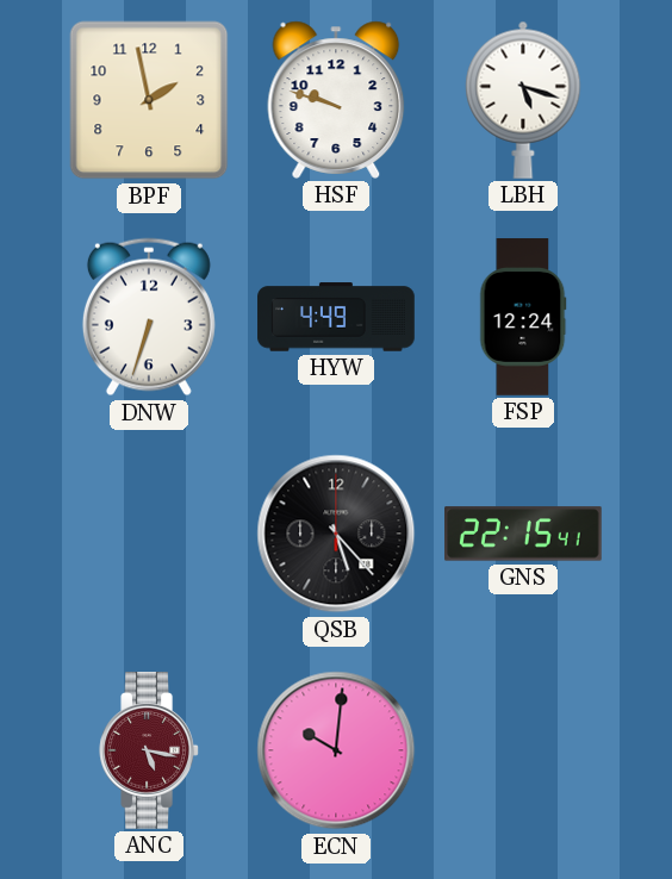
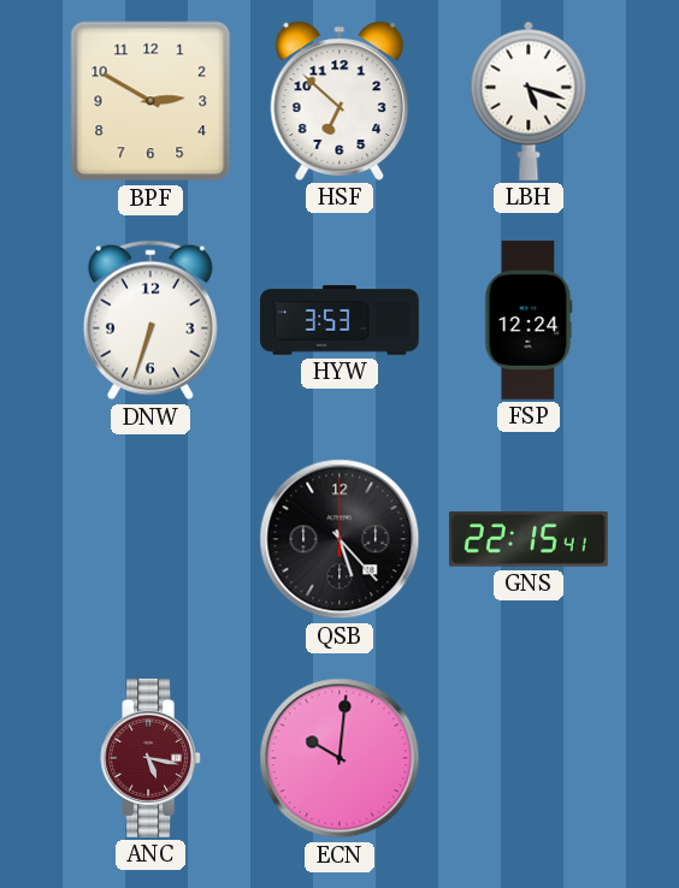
BPF: 1:58 -> 2:50 (150, 101)
HSF: 9:48 -> 6:52 (339, 101)
HYW: 4:49 -> 3:53 (339, 320)
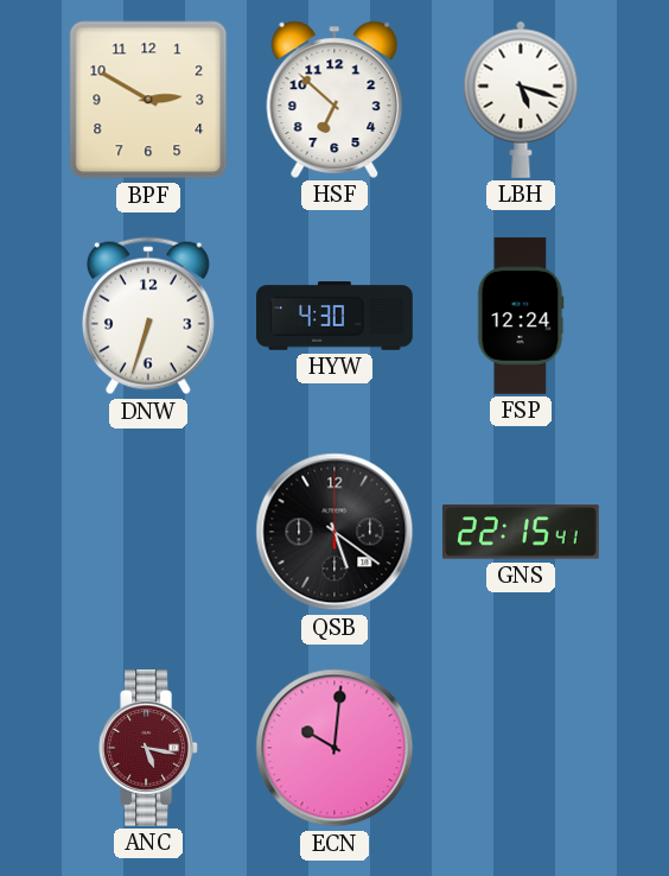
HYW: 3:53 -> 4:30 (334, 316)
QSB: 5:23 -> 5:21 (334, 532)
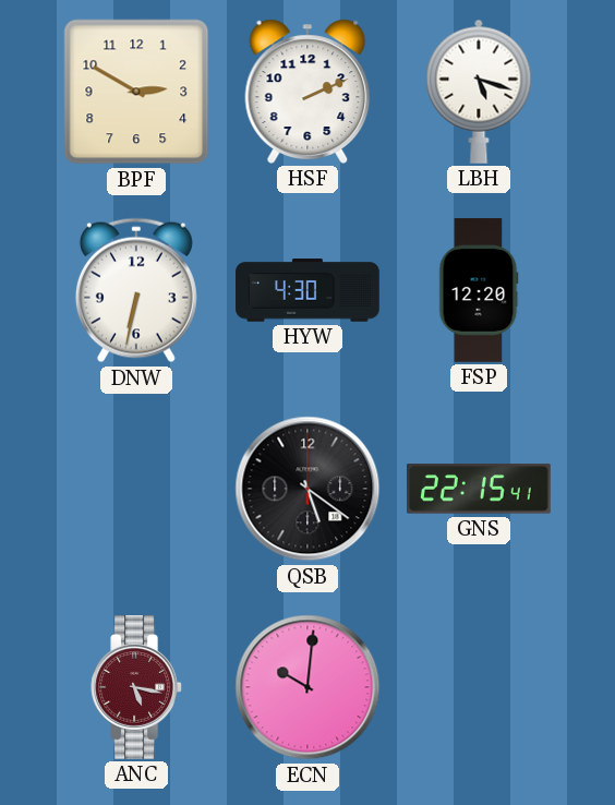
HSF: 6:52 -> 2:11 (307, 92)
DNW: 6:33 -> 6:32 (136, 290)
FSP: 12:24 -> 12:20 (479, 290)
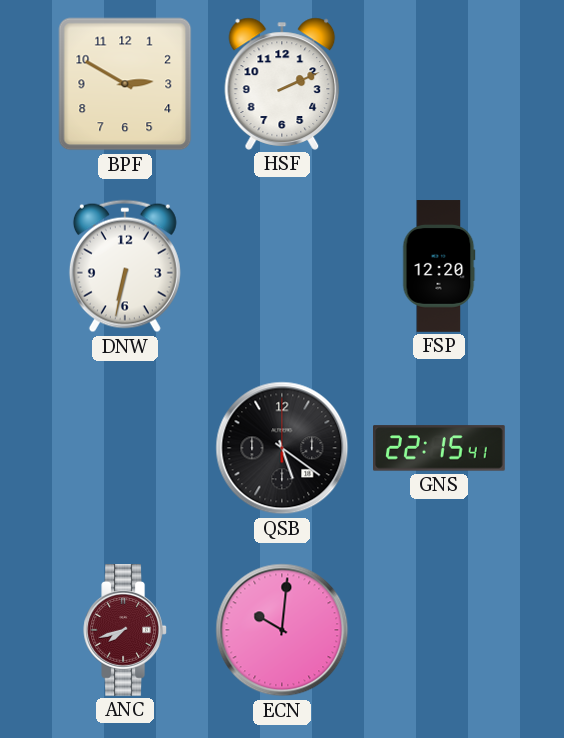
LBH: 5:18 -> none (479, 92)
HYW: 4:30 -> none (307, 290)
ANC: 5:17 -> 7:42 (125, 631)
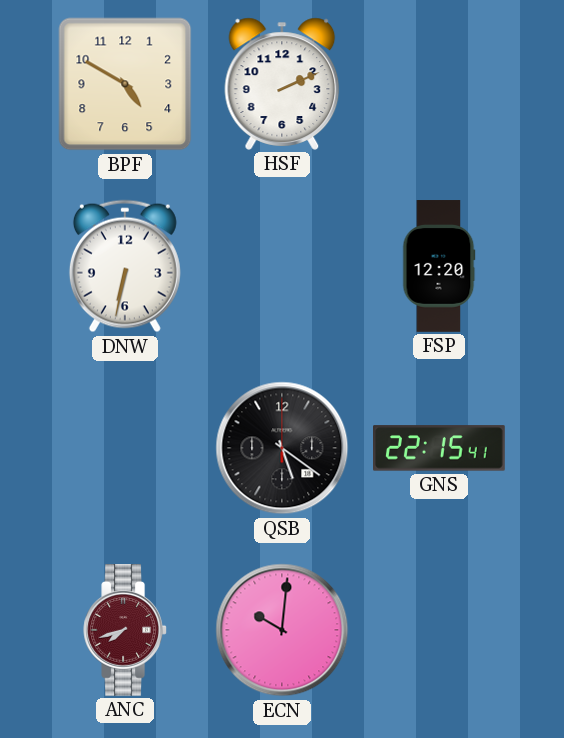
BPF: 2:50 -> 4:50 (125, 84)
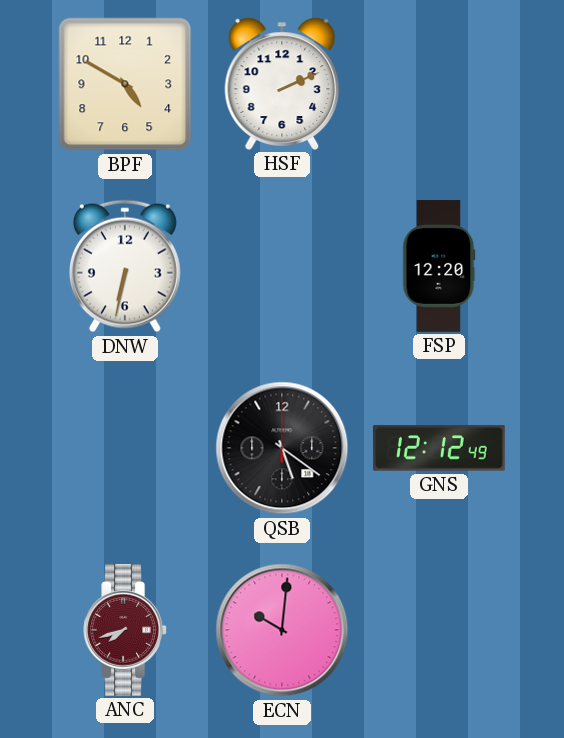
GNS: 22:15 -> 12:12 (440, 448)
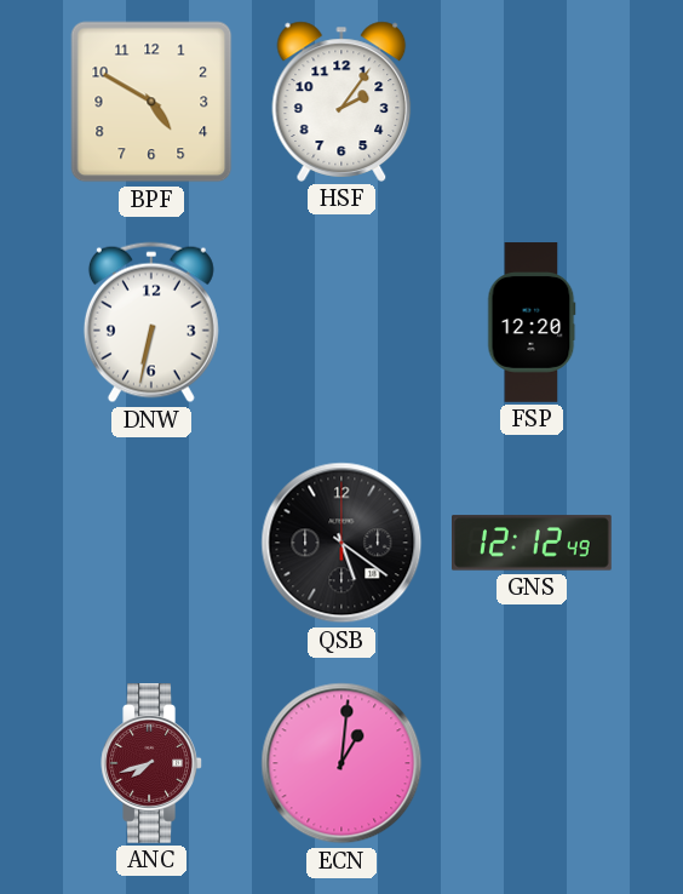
HSF: 2:11 -> 2:06 (342, 102)
ECN: 10:01 -> 1:01 (342, 763)
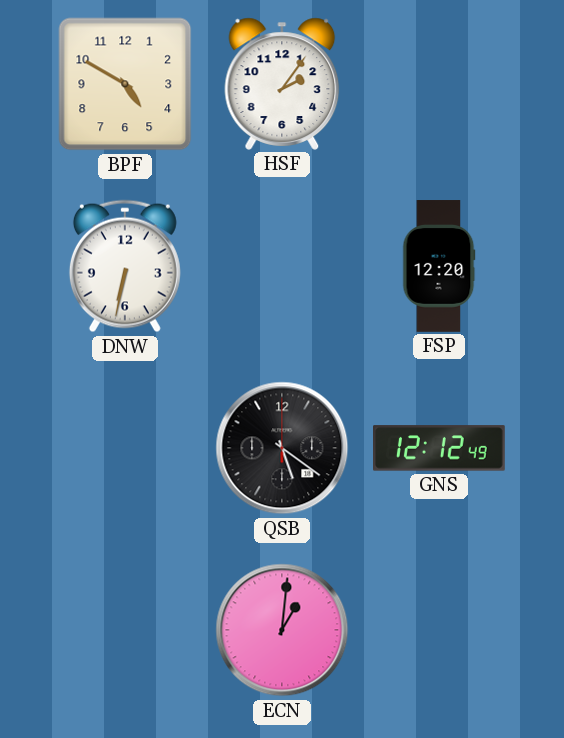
ANC: 7:42 -> none (151, 764)
